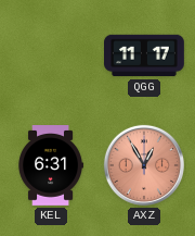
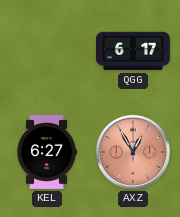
QGG: 11:17 -> 6:17 (134, 51)
KEL: 6:31 -> 6:27 (46, 153)
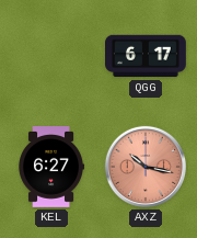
AXZ: 12:55 -> 10:17 (146, 167)
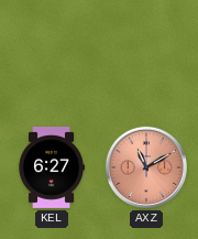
QGG: 6:17 -> none (147, 56)
AXZ: 10:17 -> 11:10 (146, 167)
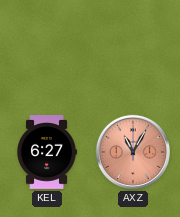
AXZ: 11:10 -> 11:05 (133, 152)
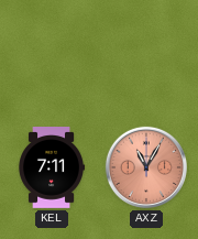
KEL: 6:27 -> 7:11 (51, 169)
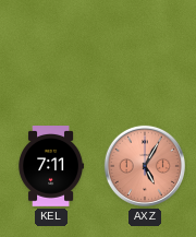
AXZ: 11:05 -> 5:05 (145, 166)
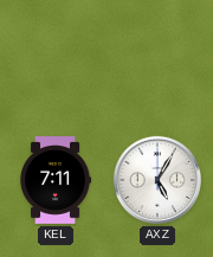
AXZ dial: salmon -> white (157, 180)
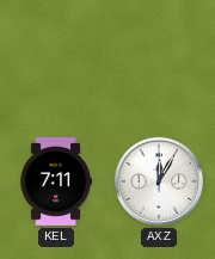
AXZ: 5:05 -> 12:05 (159, 181)
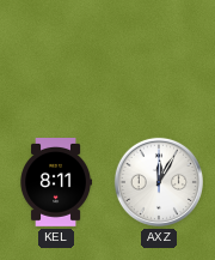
KEL: 7:11 -> 8:11 (55, 183)
